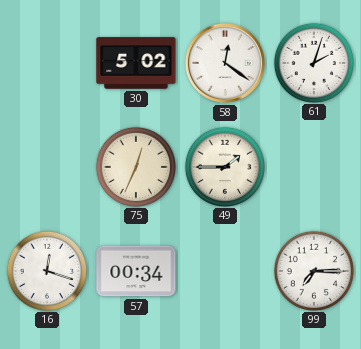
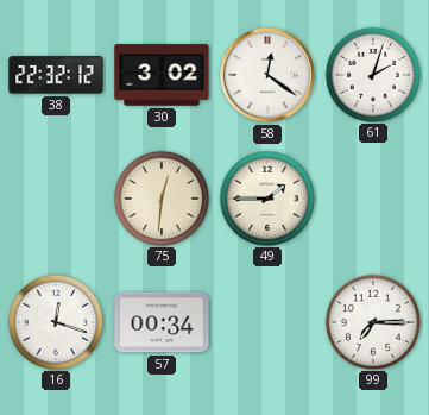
38: none -> 22:32 (56, 75)
30: 5:02 -> 3:02 (162, 75)
75: 12:34 -> 12:31 (160, 197)
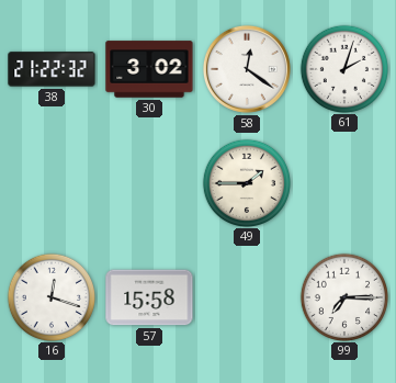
38: 22:32 -> 21:22 (52, 69)
75: 12:31 -> none (160, 197)
57: 00:34 -> 15:58 (149, 297)
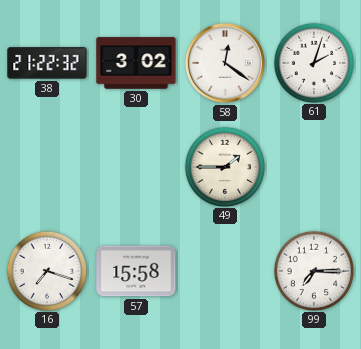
16: 12:18 -> 7:18 (46, 270)
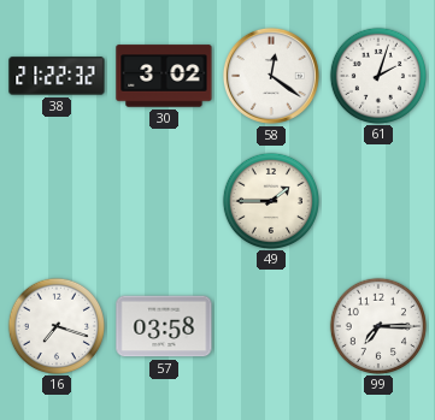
57: 15:58 -> 03:58 (164, 326)
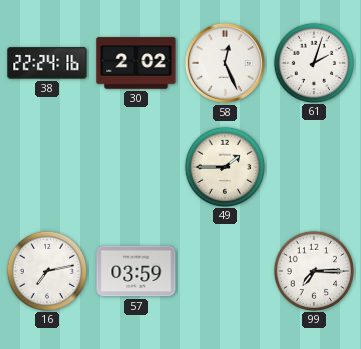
38: 21:22 -> 22:24 (47, 63)
30: 3:02 -> 2:02 (136, 63)
58: 12:21 -> 12:26 (225, 63)
16: 7:18 -> 7:13 (46, 270)
57: 03:58 -> 03:59 (136, 271)
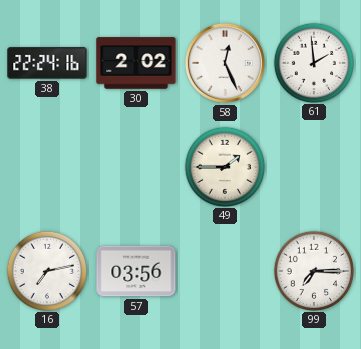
61: 2:03 -> 1:59 (313, 62)
57: 03:59 -> 03:56 (136, 271)
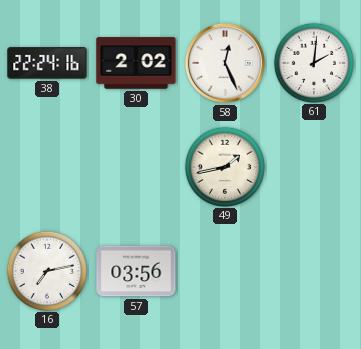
61: 1:59 -> 2:01 (313, 62)
49: 1:45 -> 1:43 (224, 166)
99: 7:15 -> none (313, 270)
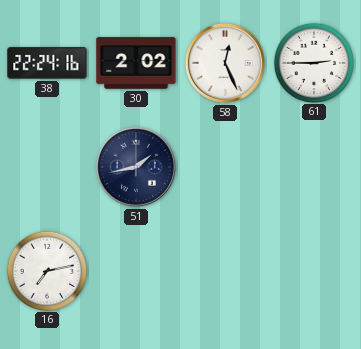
61: 2:01 -> 2:45 (313, 62)
51: none -> 1:43 (136, 167)
49: 1:43 -> none (224, 166)
57: 03:56 -> none (136, 271)
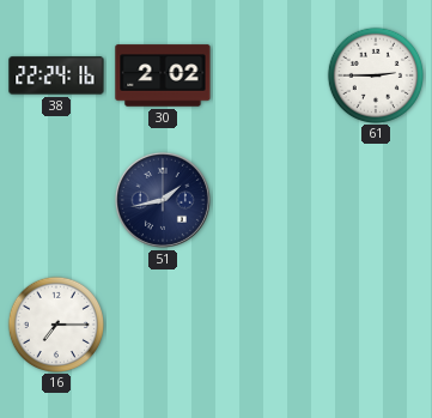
58: 12:26 -> none (225, 63)
16: 7:13 -> 7:15 (55, 323)
